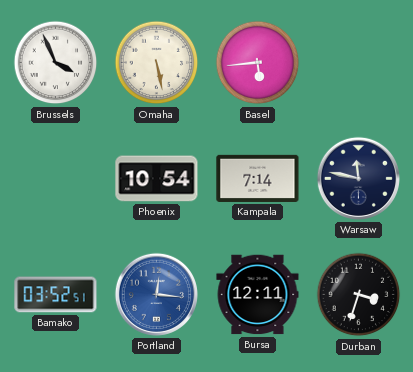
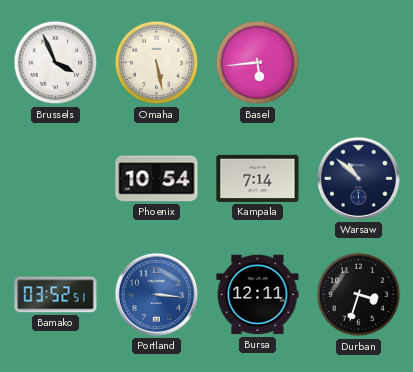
Warsaw: 11:47 -> 10:52 (358, 178)
Portland: 12:16 -> 3:16 (156, 294)
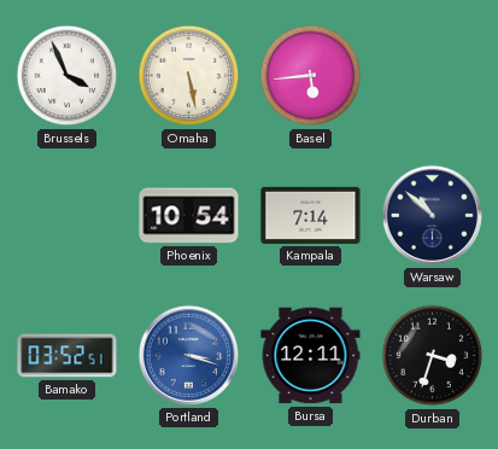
Portland: 3:16 -> 3:18 (188, 355)
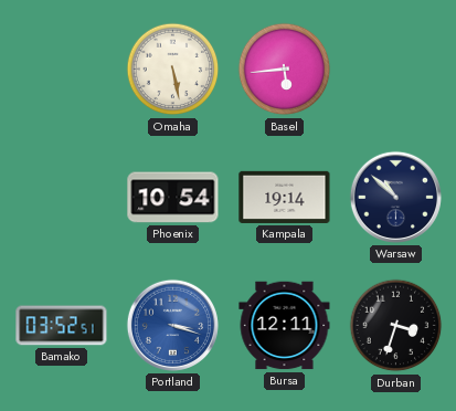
Brussels: 3:56 -> none (68, 76)
Kampala: 7:14 -> 19:14 (285, 197)
